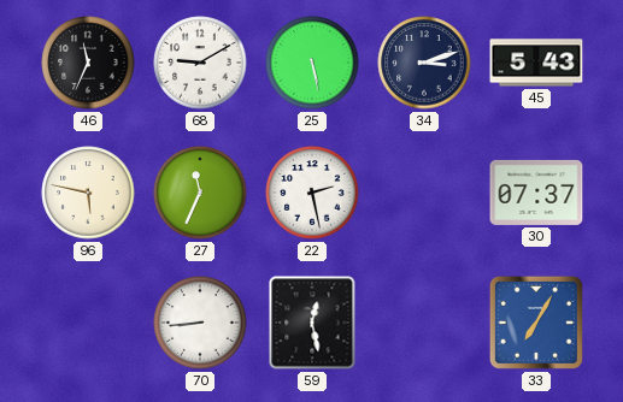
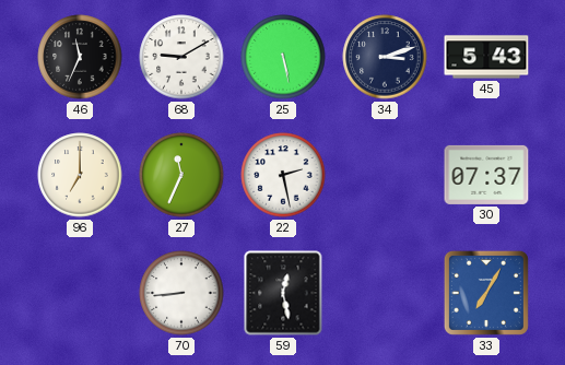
96: 5:47 -> 7:00 (80, 175)
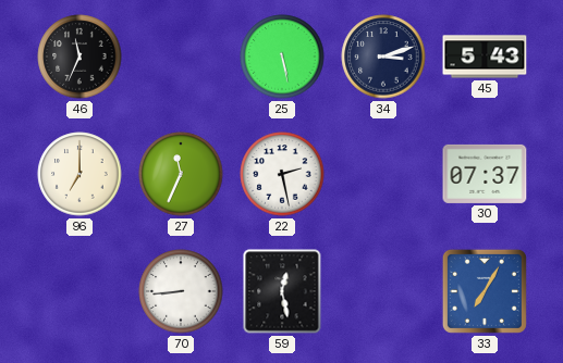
68: 9:10 -> none (181, 57)
